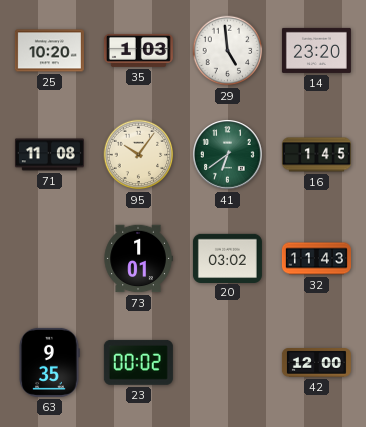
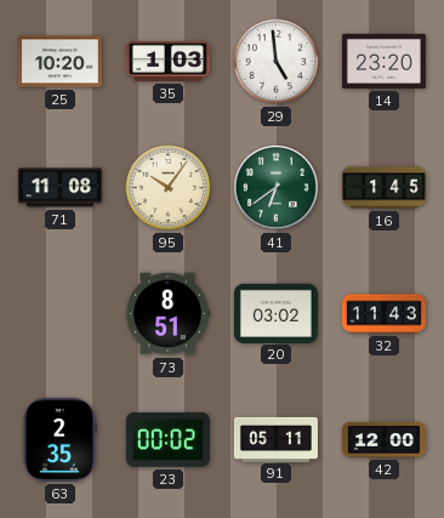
73: 1:01 -> 8:51 (167, 314)
63: 9:35 -> 2:35 (59, 439)
91: none -> 05:11 (275, 439)
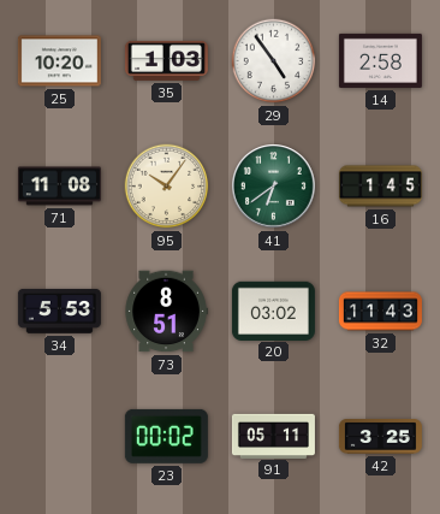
29: 4:59 -> 4:54 (274, 61)
14: 23:20 -> 2:58 (380, 60)
34: none -> 5:53 (59, 311)
63: 2:35 -> none (59, 439)
42: 12:00 -> 3:25 (380, 437)
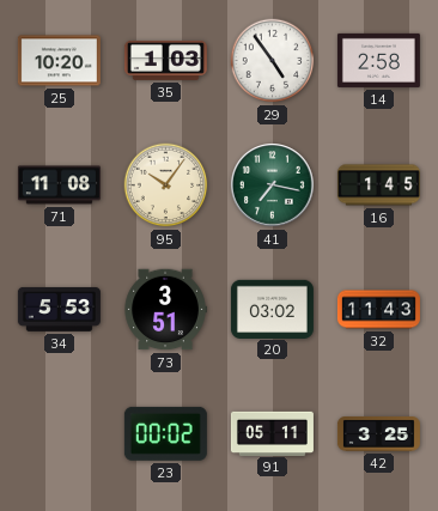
41: 6:39 -> 7:17 (273, 185)
73: 8:51 -> 3:51 (165, 310)
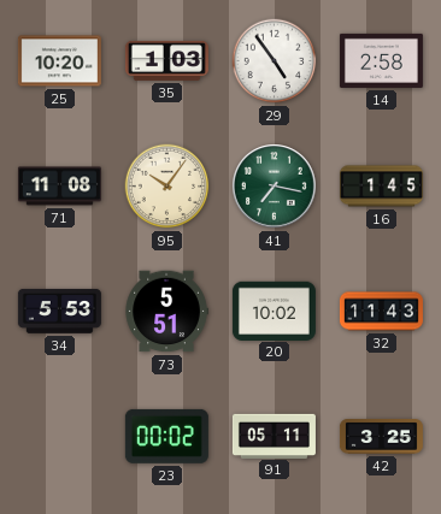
73: 3:51 -> 5:51 (166, 312)
20: 03:02 -> 10:02 (274, 311)
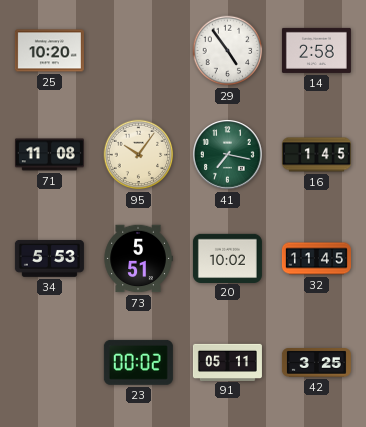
35: 1:03 -> none (166, 60)
32: 11:43 -> 11:45 (316, 259)
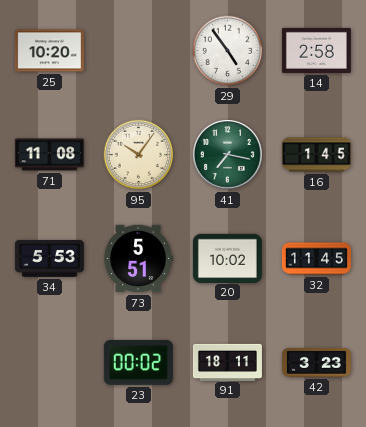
91: 05:11 -> 18:11 (227, 362)
42: 3:25 -> 3:23 (316, 363)
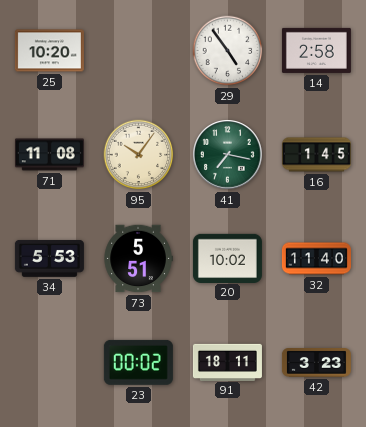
32: 11:45 -> 11:40 (316, 259)
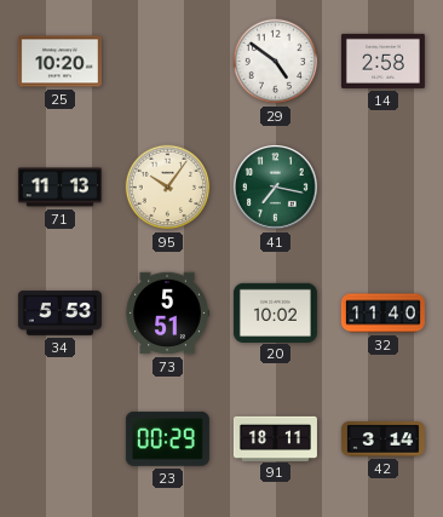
29: 4:54 -> 4:51 (276, 62)
71: 11:08 -> 11:13 (59, 188)
16: 1:45 -> none (316, 155)
23: 00:02 -> 00:29 (167, 438)
42: 3:23 -> 3:14 (382, 440)
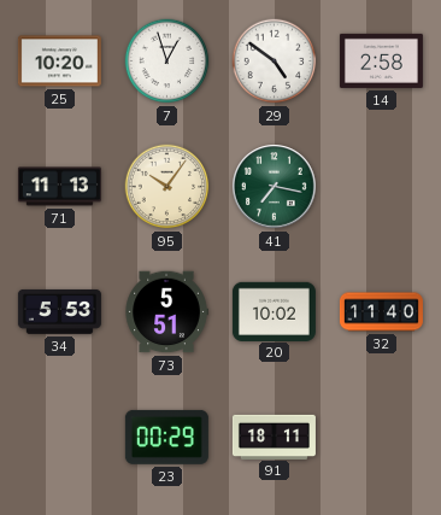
7: none -> 12:57 (167, 62)
42: 3:14 -> none (382, 440)
